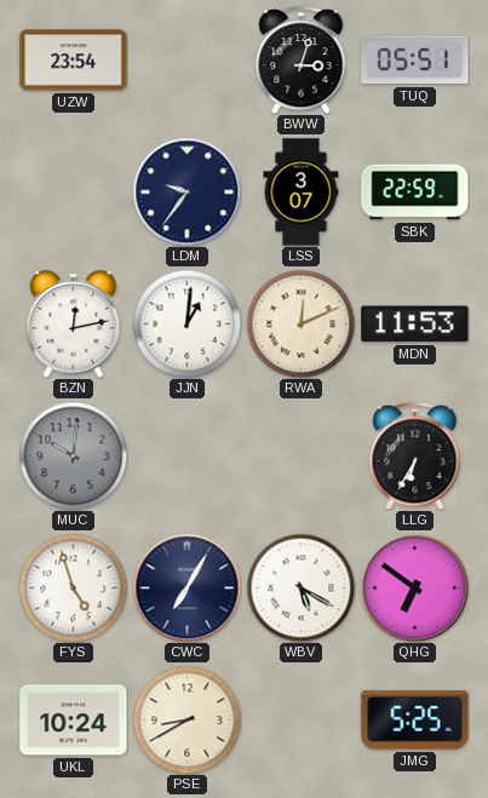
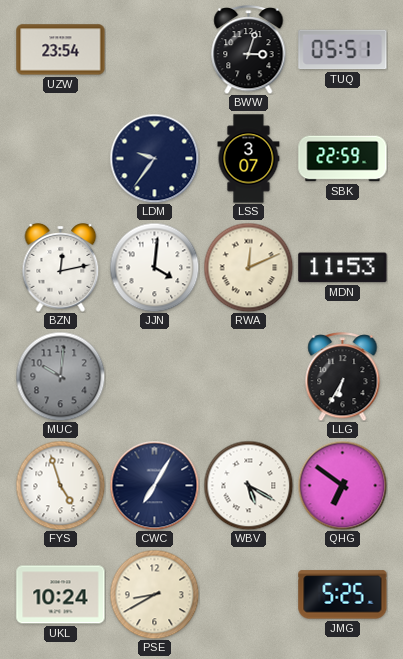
JJN: 1:01 -> 4:01 (154, 267)
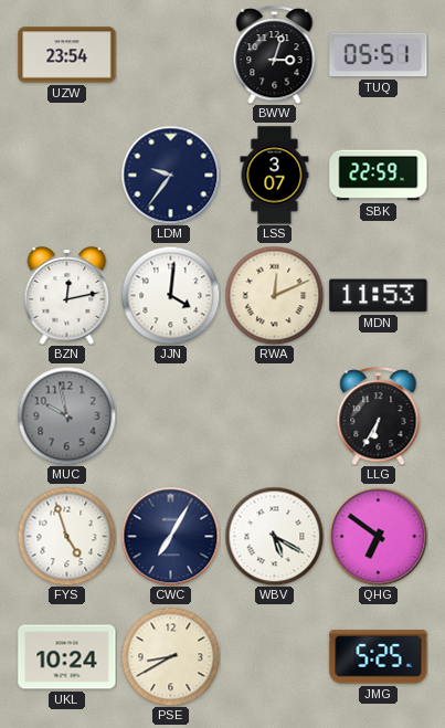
MUC: 10:01 -> 9:58 (66, 415)
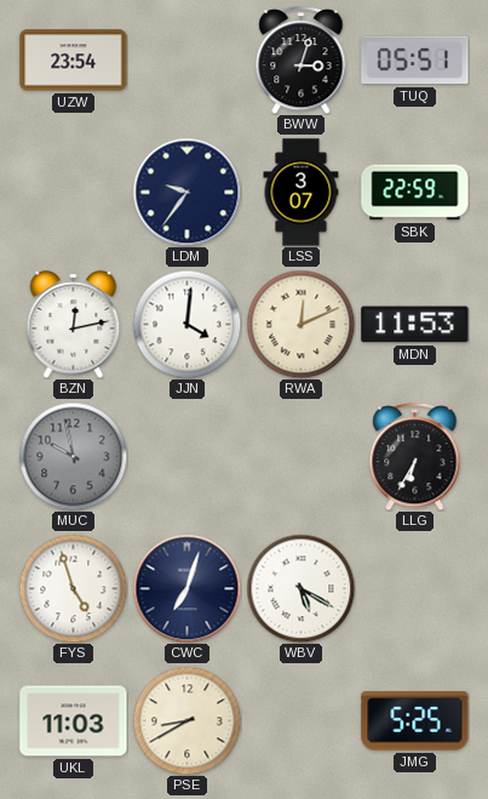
CWC: 7:05 -> 7:03 (186, 588)
QHG: 6:51 -> none (378, 536)
UKL: 10:24 -> 11:03 (74, 721)
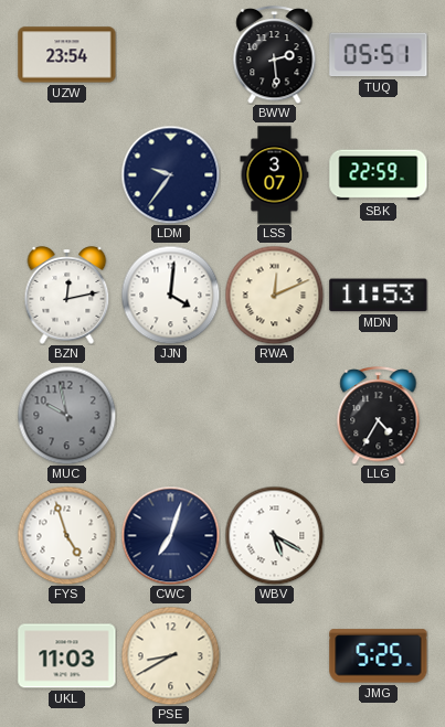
BWW: 3:03 -> 2:29 (275, 55)
LLG: 6:35 -> 4:35 (379, 416)
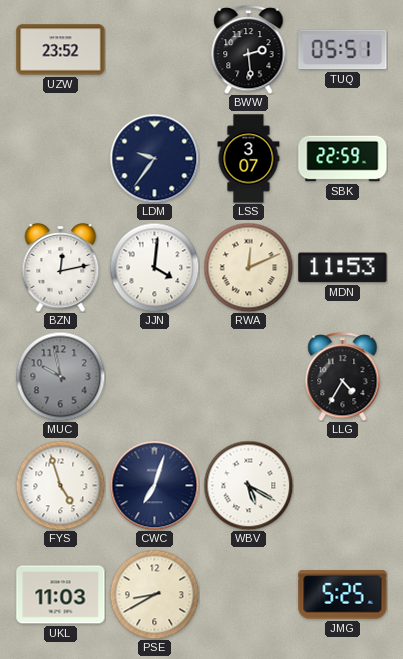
UZW: 23:54 -> 23:52 (61, 50)
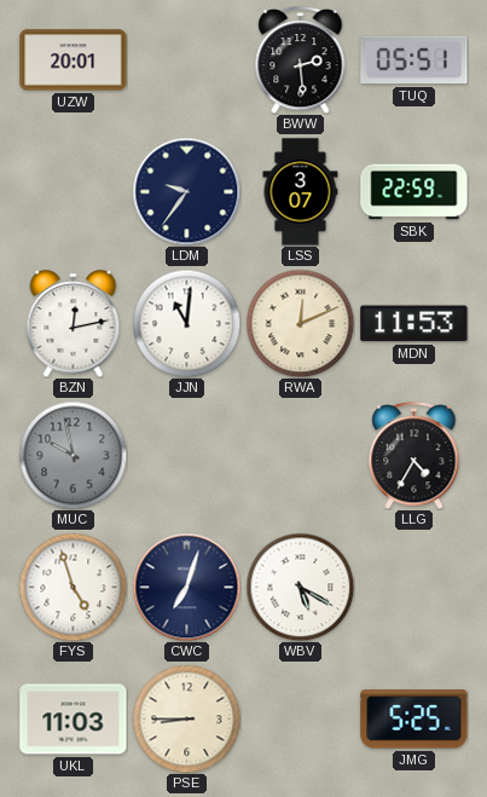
UZW: 23:52 -> 20:01 (74, 60)
JJN: 4:01 -> 11:01 (186, 323)
PSE: 8:40 -> 8:45 (186, 718)
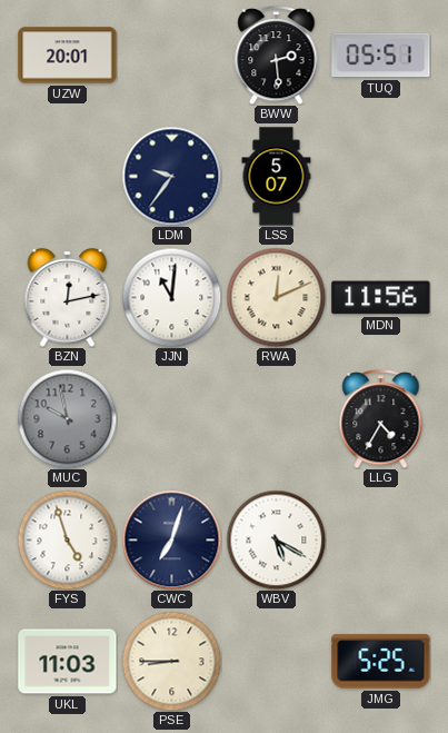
LSS: 3:07 -> 5:07 (277, 177)
SBK: 22:59 -> none (414, 192)
MDN: 11:53 -> 11:56 (381, 298)
